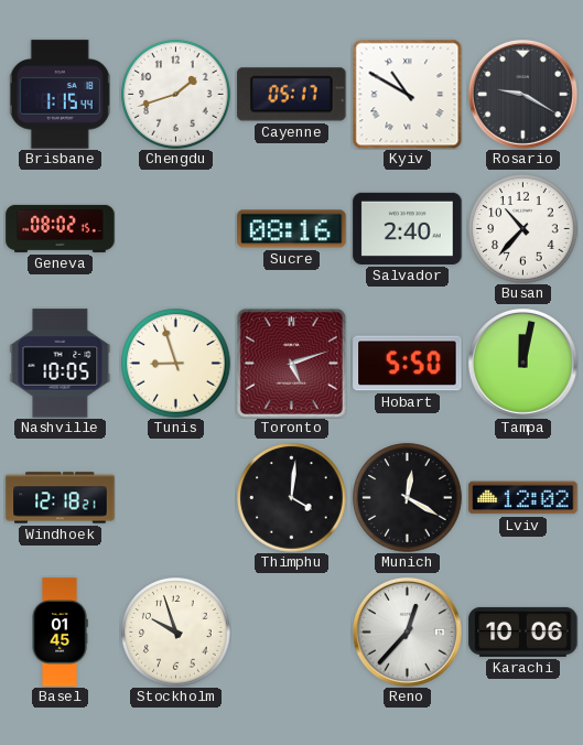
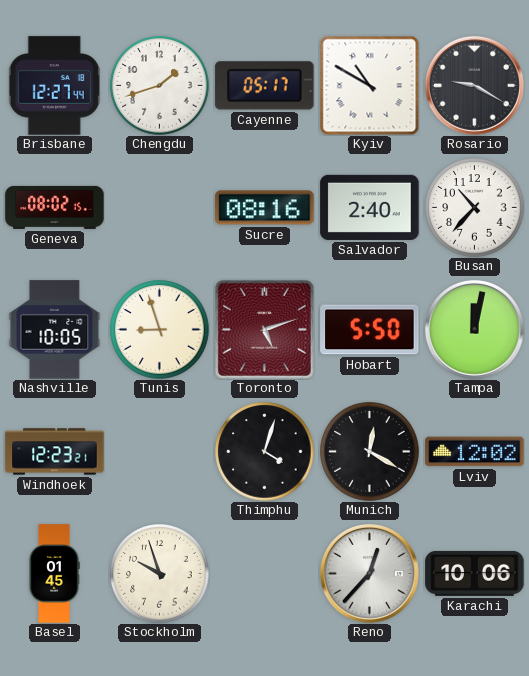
Brisbane: 1:15 -> 12:27 (54, 86)
Windhoek: 12:18 -> 12:23 (55, 452)
Thimphu: 4:01 -> 4:03 (265, 452)
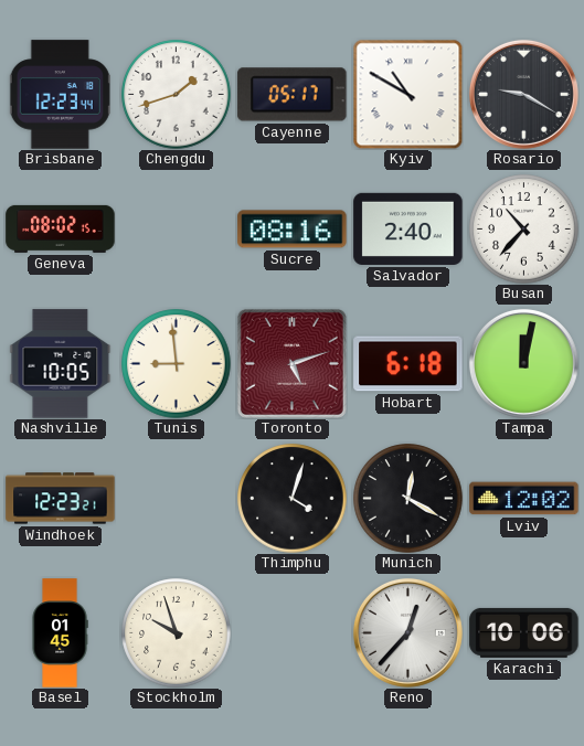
Brisbane: 12:27 -> 12:23 (60, 95)
Tunis: 8:57 -> 8:59 (177, 364)
Hobart: 5:50 -> 6:18 (408, 364)
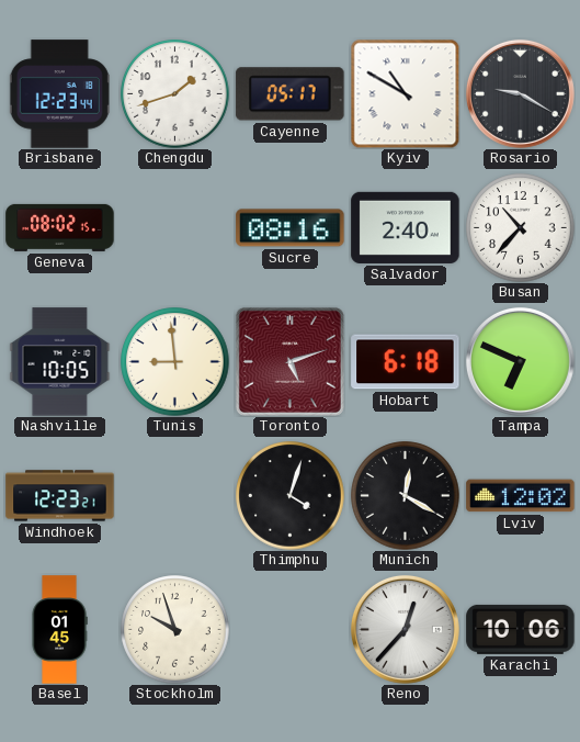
Tampa: 12:02 -> 6:49 (520, 361)
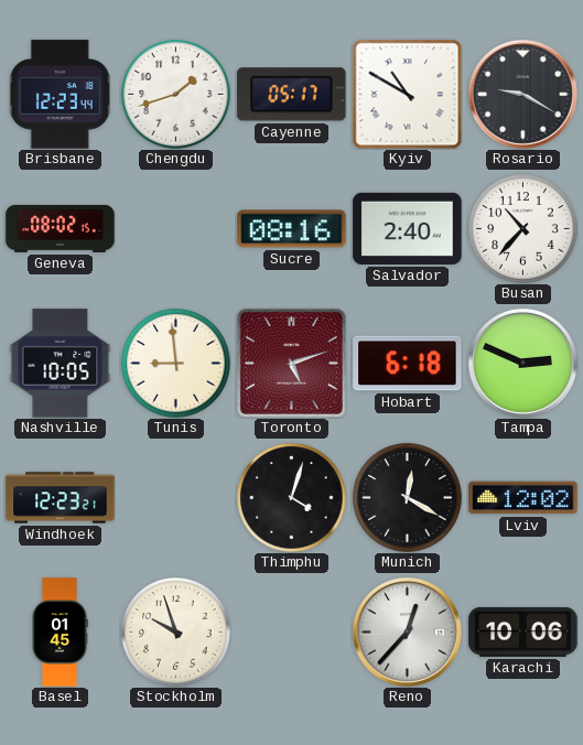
Tampa: 6:49 -> 2:49 (522, 363)
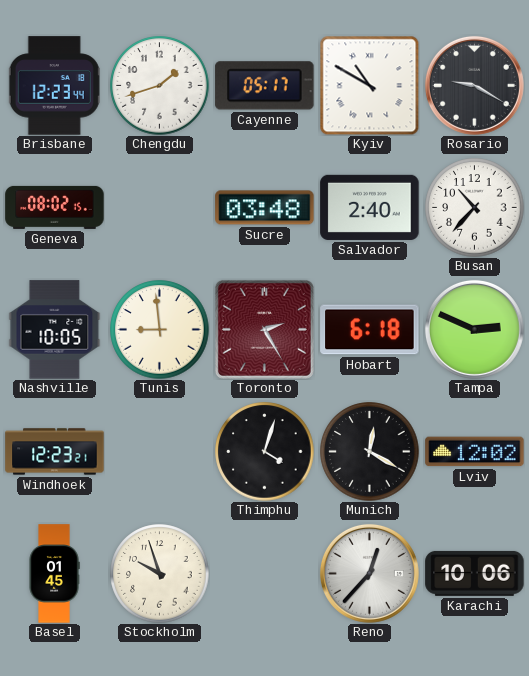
Sucre: 08:16 -> 03:48 (265, 208)
Toronto: 5:12 -> 2:25 (264, 329)
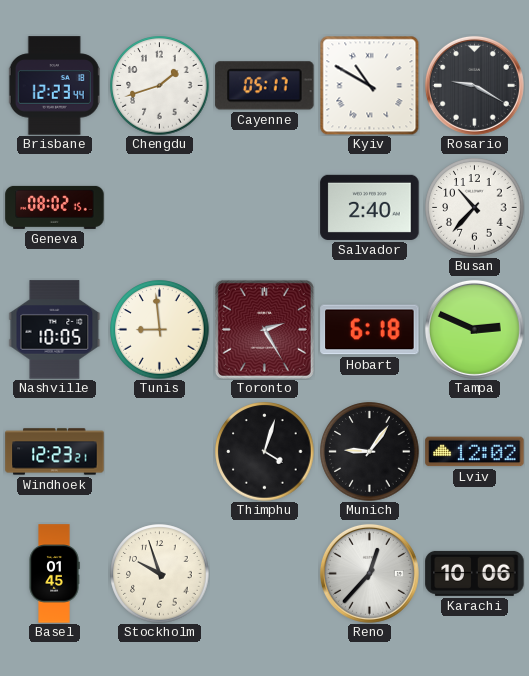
Sucre: 03:48 -> none (265, 208)
Munich: 12:20 -> 9:06 (370, 452)
